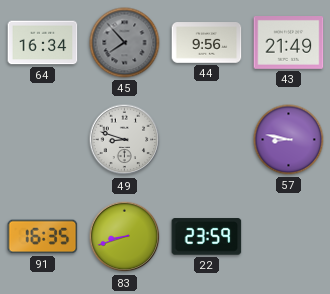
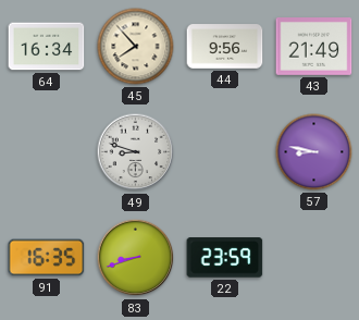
45 dial: grey -> cream (136, 47)
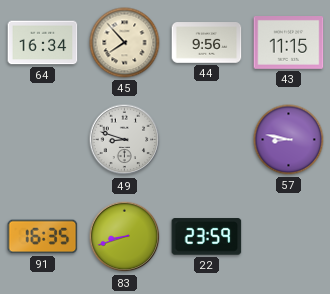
43: 21:49 -> 11:15 (289, 43)
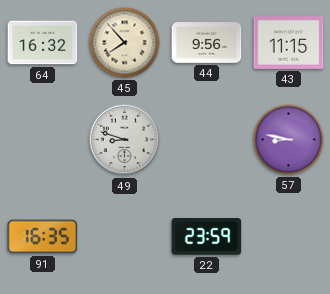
64: 16:34 -> 16:32 (43, 43)
83: 8:42 -> none (125, 237)
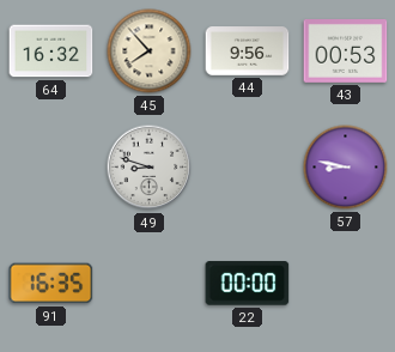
43: 11:15 -> 00:53 (346, 51)
22: 23:59 -> 00:00 (248, 284)
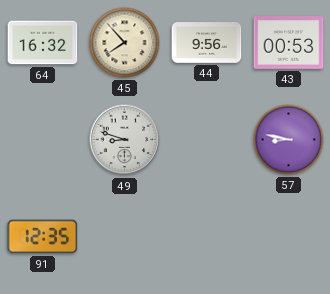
91: 16:35 -> 12:35 (43, 237)
22: 00:00 -> none (248, 284)
